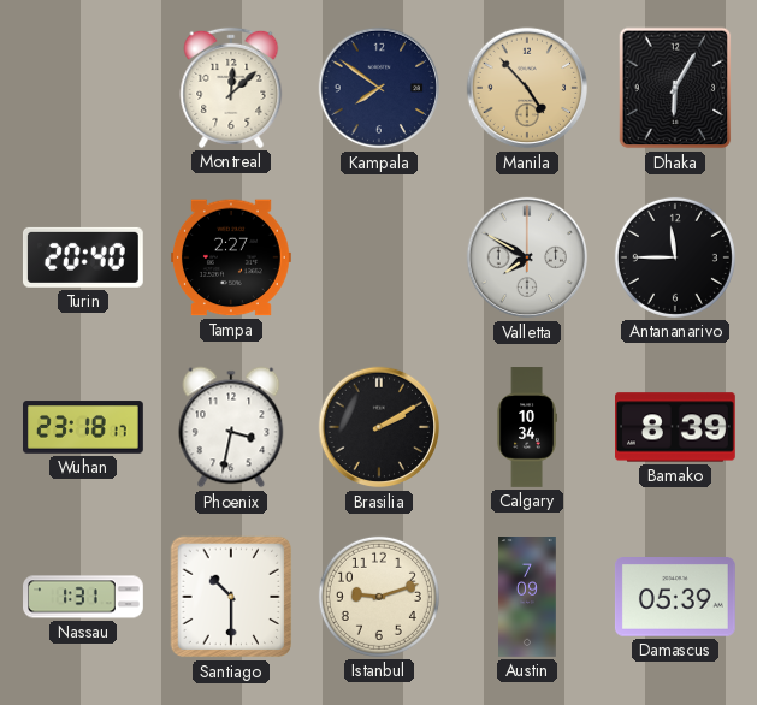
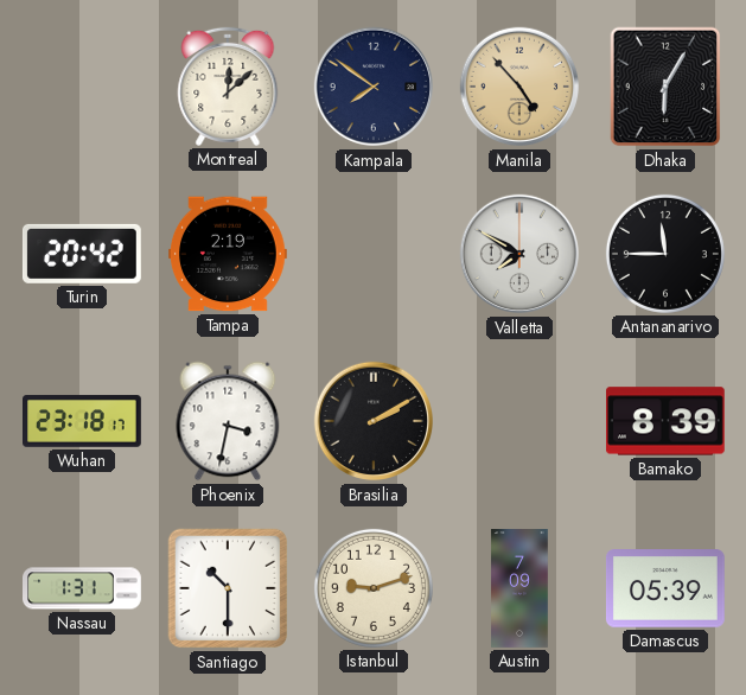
Turin: 20:40 -> 20:42 (82, 254)
Tampa: 2:27 -> 2:19 (229, 254)
Calgary: 10:34 -> none (527, 427)
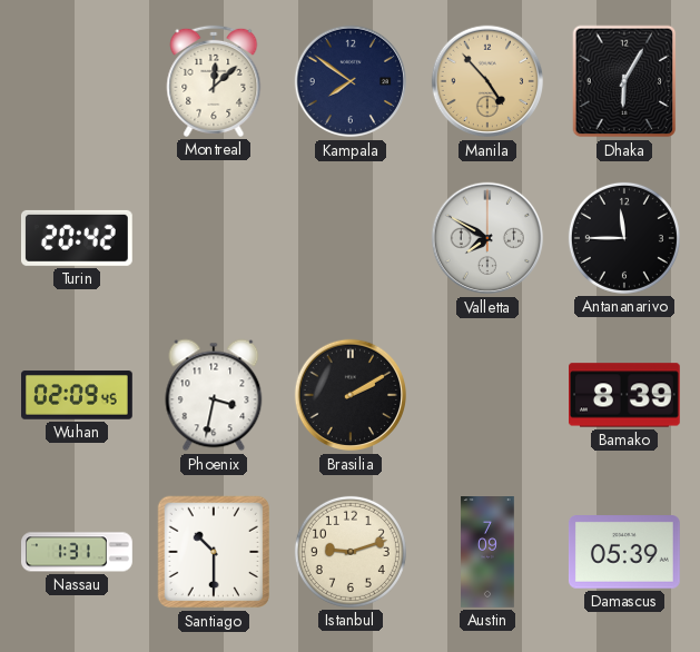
Tampa: 2:19 -> none (229, 254)
Wuhan: 23:18 -> 02:09 (78, 395)
